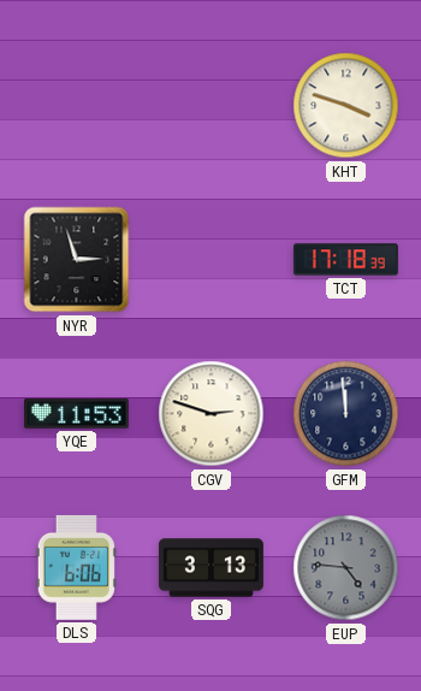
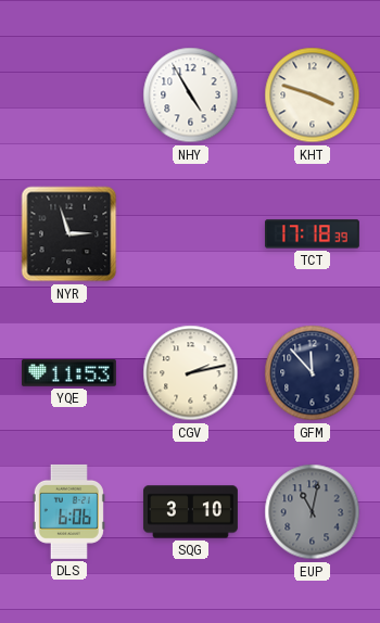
NHY: none -> 4:55 (191, 96)
CGV: 2:48 -> 2:13 (191, 373)
GFM: 11:59 -> 11:53 (313, 373)
SQG: 3:13 -> 3:10 (190, 512)
EUP: 4:46 -> 11:02 (313, 512)
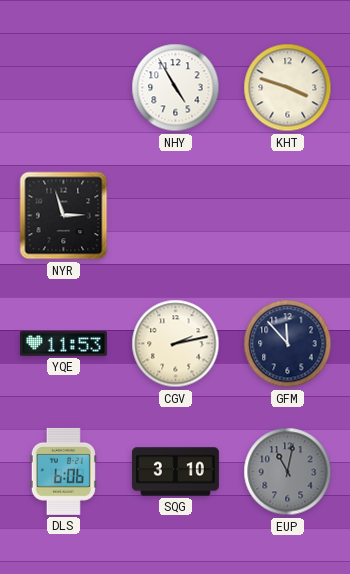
TCT: 17:18 -> none (312, 234)
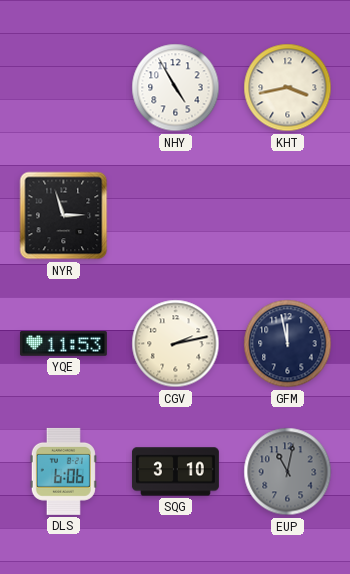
KHT: 3:48 -> 3:43 (288, 88)
GFM: 11:53 -> 11:58 (288, 344)
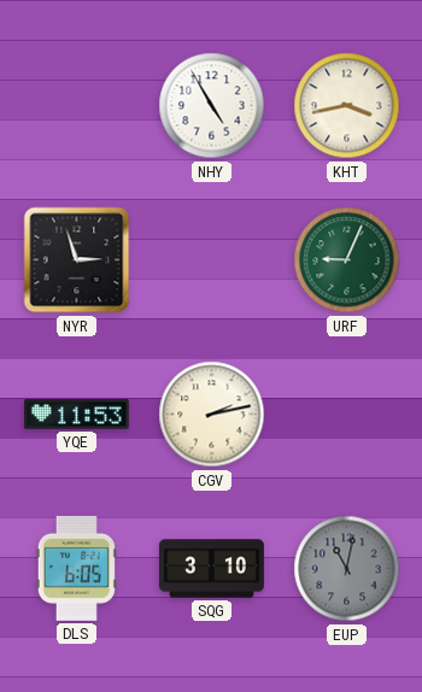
URF: none -> 9:04 (347, 260)
GFM: 11:58 -> none (288, 344)
DLS: 6:06 -> 6:05 (76, 568)
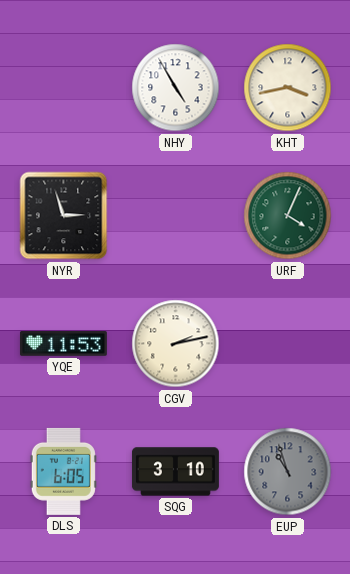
URF: 9:04 -> 4:04 (288, 216)
EUP: 11:02 -> 10:57 (288, 472)
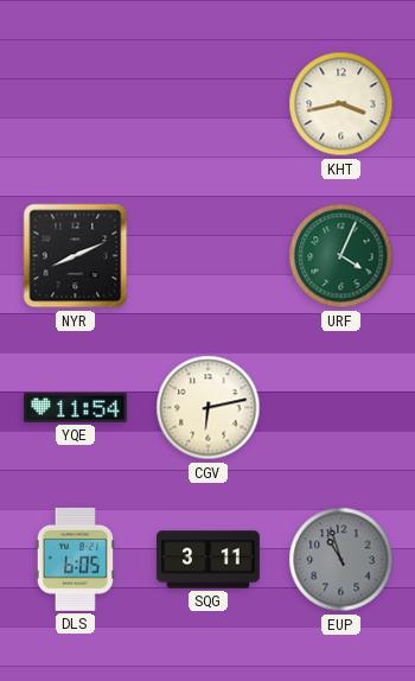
NHY: 4:55 -> none (176, 88)
NYR: 2:57 -> 8:11 (76, 256)
YQE: 11:53 -> 11:54 (75, 408)
CGV: 2:13 -> 6:13 (209, 408)
SQG: 3:10 -> 3:11 (207, 560)
